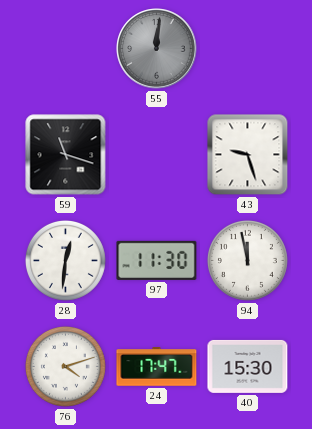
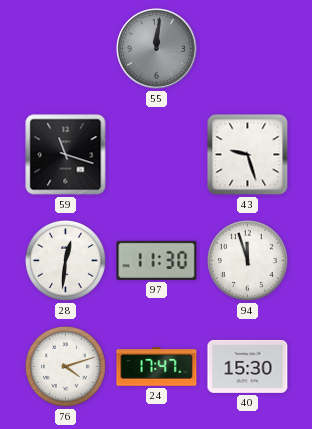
94: 11:58 -> 11:57 (247, 260)
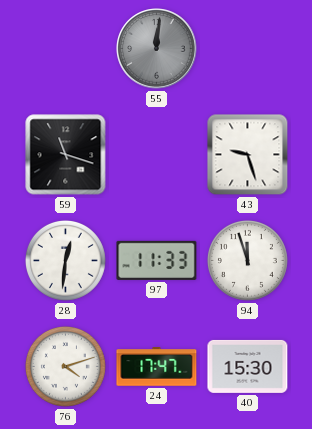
97: 11:30 -> 11:33 (157, 260)
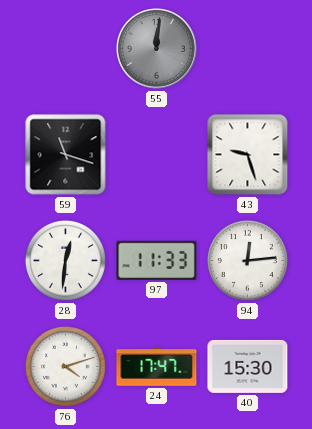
94: 11:57 -> 12:14 (247, 260)
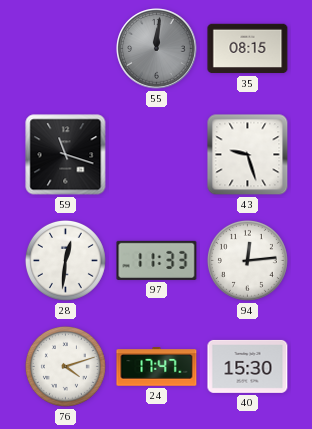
35: none -> 08:15 (248, 49)
